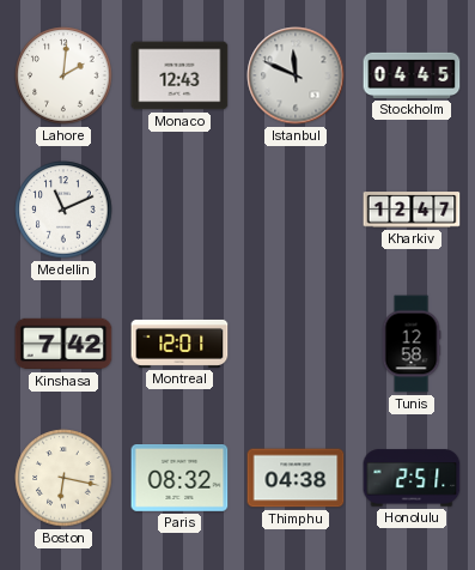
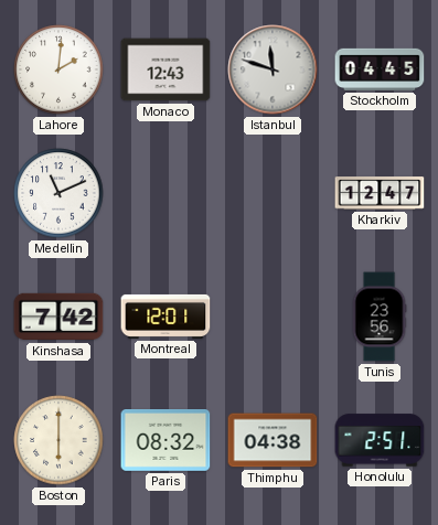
Istanbul: 11:49 -> 11:48 (273, 69)
Tunis: 12:58 -> 23:56 (380, 317)
Boston: 6:17 -> 6:00 (58, 440)
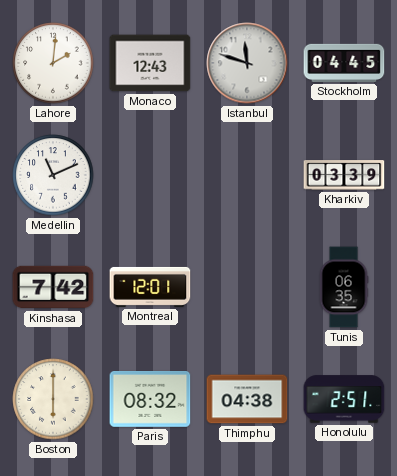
Kharkiv: 12:47 -> 03:39 (344, 175)
Tunis: 23:56 -> 06:35 (344, 287)
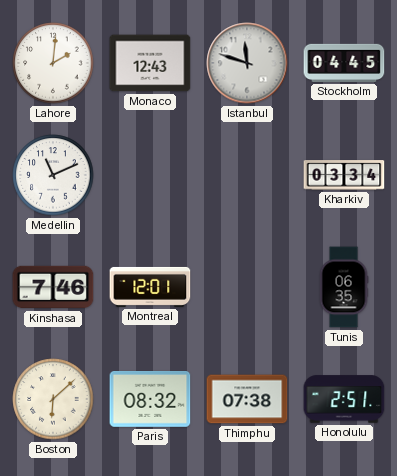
Kharkiv: 03:39 -> 03:34 (344, 175)
Kinshasa: 7:42 -> 7:46 (53, 287)
Boston: 6:00 -> 6:08 (53, 399)
Thimphu: 04:38 -> 07:38 (247, 399)
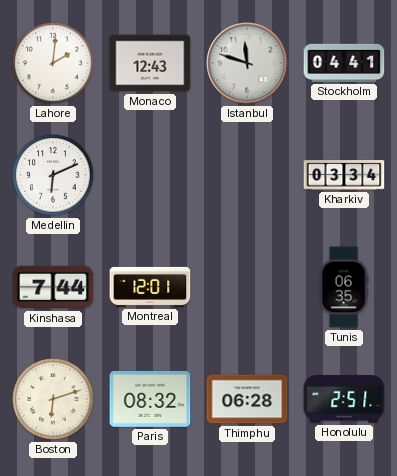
Stockholm: 04:45 -> 04:41 (344, 63)
Medellin: 11:11 -> 6:11 (53, 175)
Kinshasa: 7:46 -> 7:44 (53, 287)
Boston: 6:08 -> 6:12 (53, 399)
Thimphu: 07:38 -> 06:28 (247, 399)
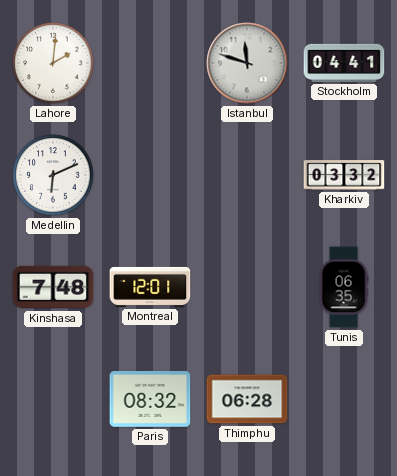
Monaco: 12:43 -> none (150, 63)
Kharkiv: 03:34 -> 03:32 (344, 175)
Kinshasa: 7:44 -> 7:48 (53, 287)
Boston: 6:12 -> none (53, 399)
Honolulu: 2:51 -> none (344, 399)
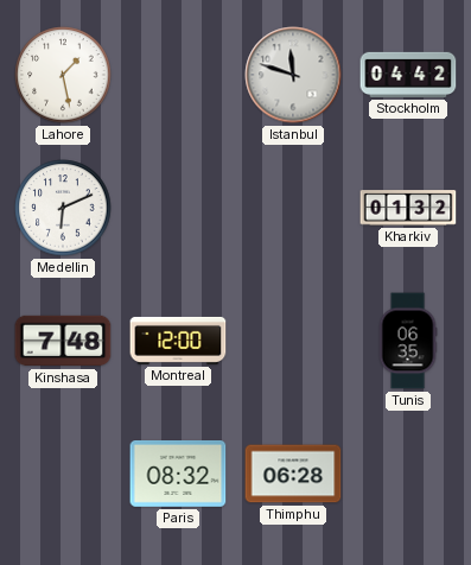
Lahore: 2:01 -> 1:28 (63, 75)
Stockholm: 04:41 -> 04:42 (408, 75)
Kharkiv: 03:32 -> 01:32 (408, 208)
Montreal: 12:01 -> 12:00 (178, 341)
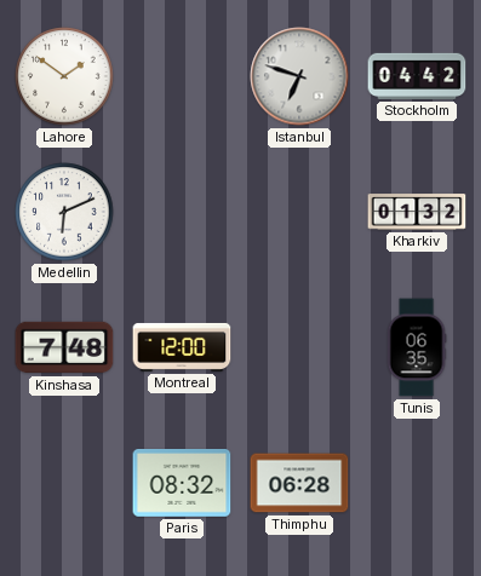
Lahore: 1:28 -> 1:51 (64, 76)
Istanbul: 11:48 -> 6:48 (299, 76)
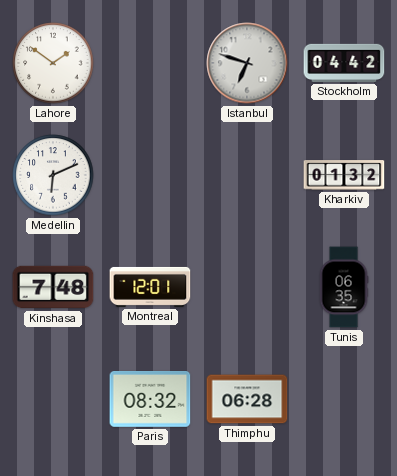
Montreal: 12:00 -> 12:01 (150, 287)
